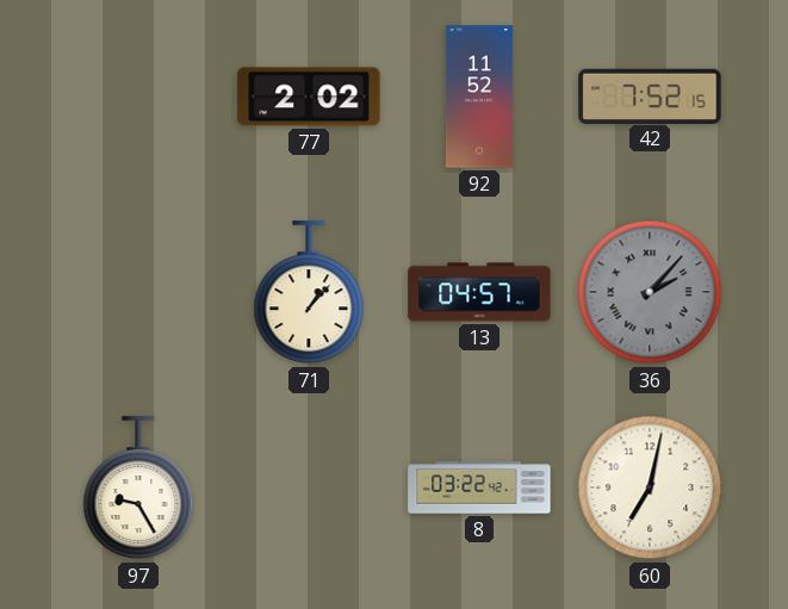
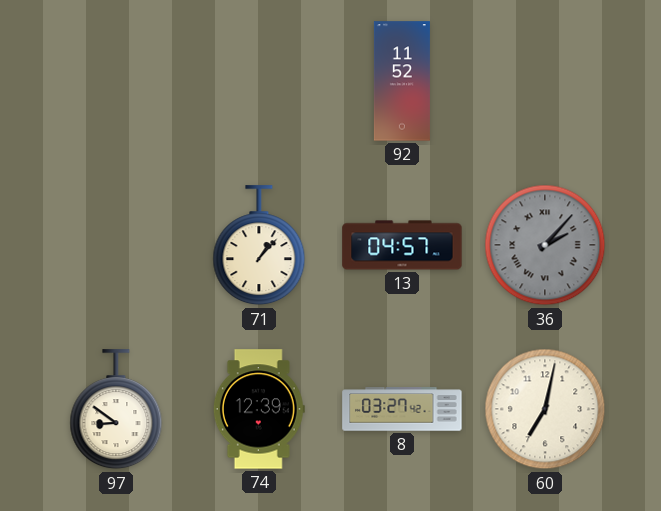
77: 2:02 -> none (309, 97)
42: 7:52 -> none (650, 95)
97: 9:25 -> 8:51 (116, 410)
74: none -> 12:39 (259, 409)
8: 03:22 -> 03:27 (402, 409)
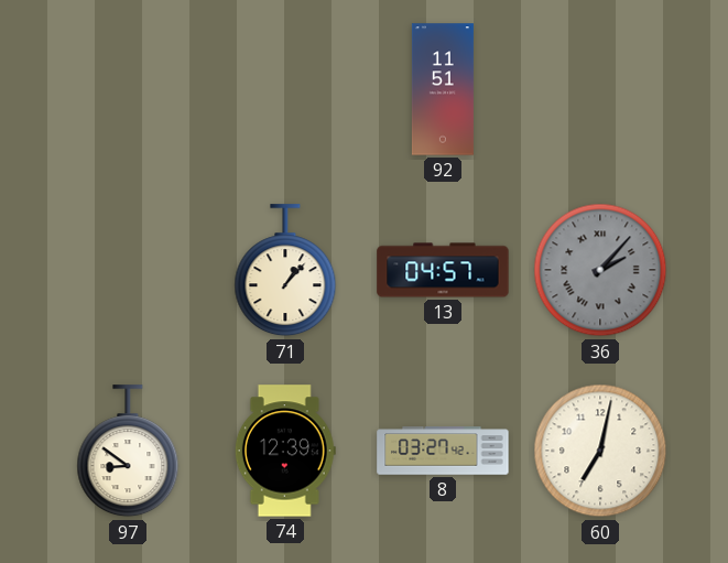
92: 11:52 -> 11:51 (443, 89)
